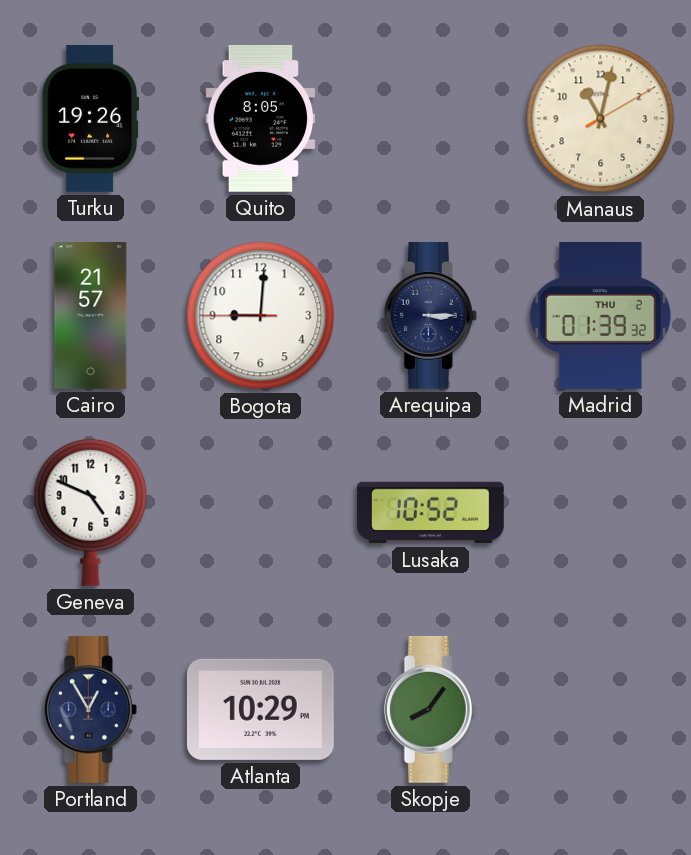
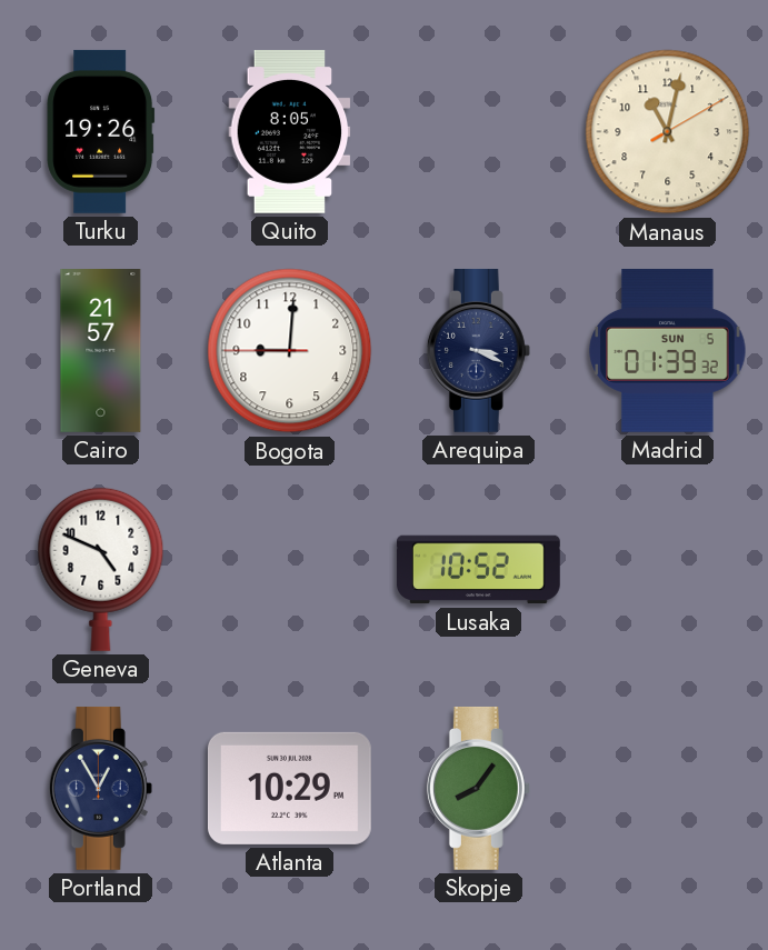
Arequipa: 3:15 -> 3:19 (478, 350)
Madrid date: THU 2 -> SUN 5 (668, 350)
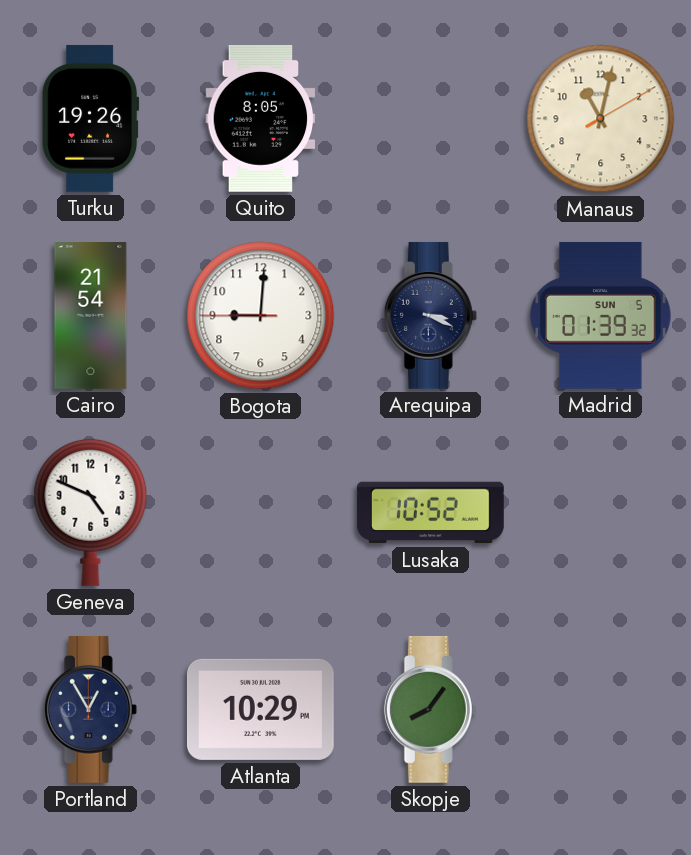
Cairo: 21:57 -> 21:54 (91, 316)
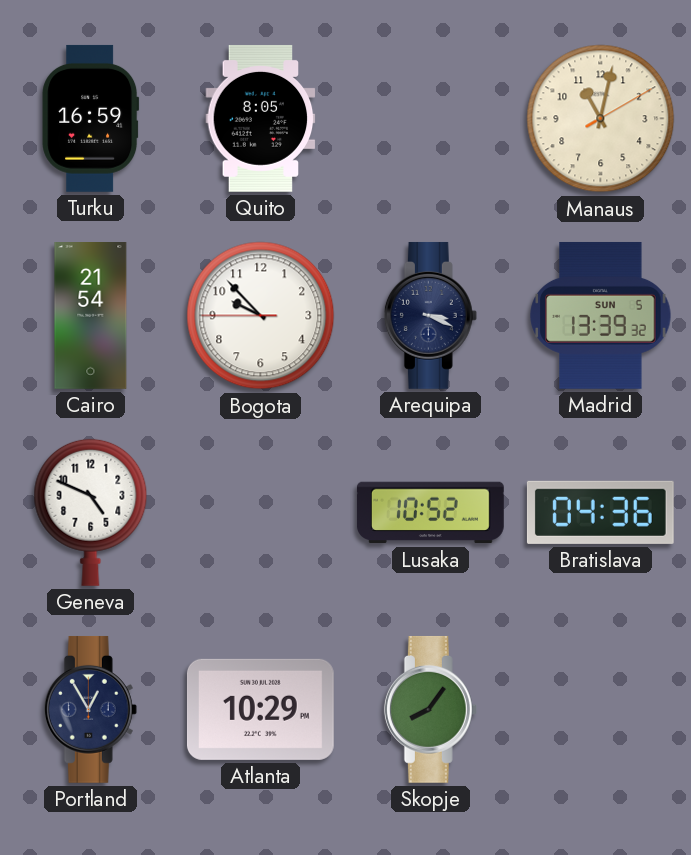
Turku: 19:26 -> 16:59 (91, 118)
Bogota: 9:00 -> 9:52 (261, 316)
Madrid: 01:39 -> 13:39 (601, 315)
Bratislava: none -> 04:36 (600, 512)
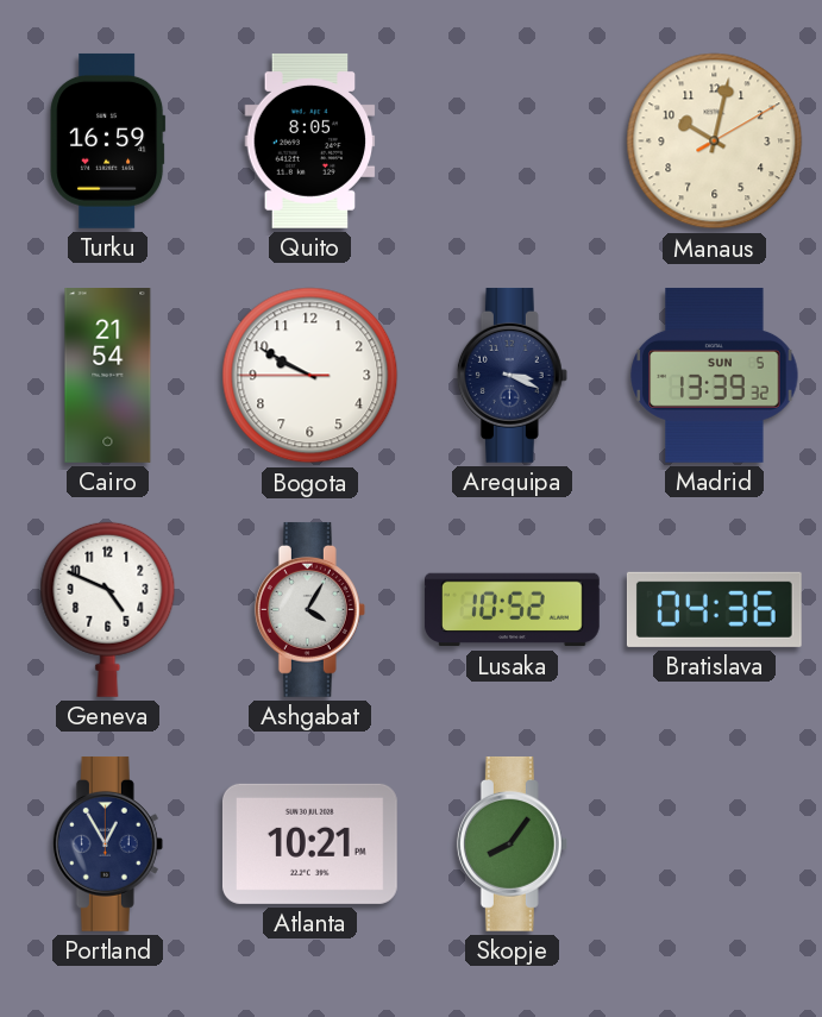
Manaus: 11:02 -> 10:02 (715, 142)
Bogota: 9:52 -> 9:49 (310, 376)
Ashgabat: none -> 4:05 (309, 609)
Atlanta: 10:29 -> 10:21 (309, 843)
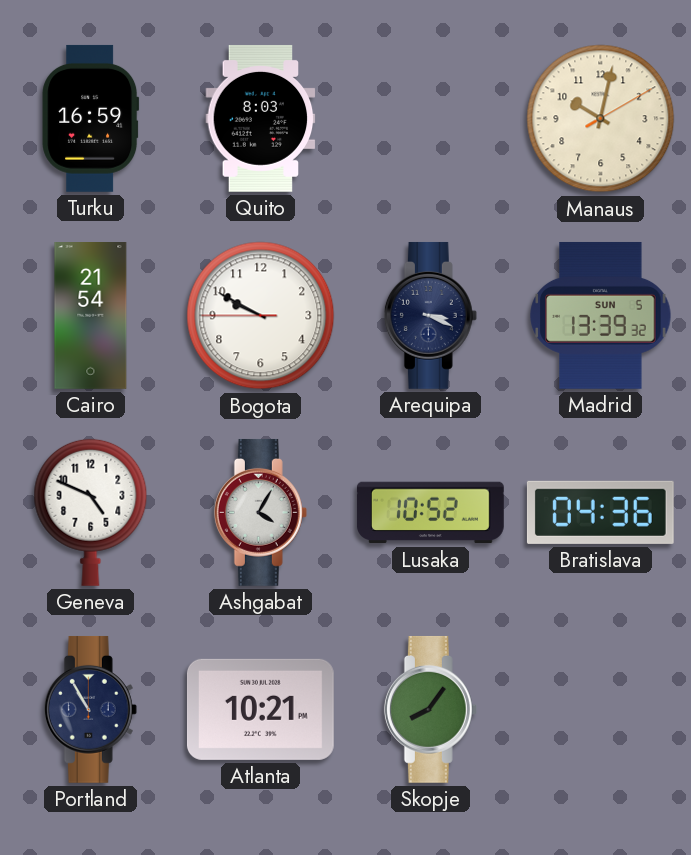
Quito: 8:05 -> 8:03 (261, 118)
Portland: 12:55 -> 10:55 (90, 709)
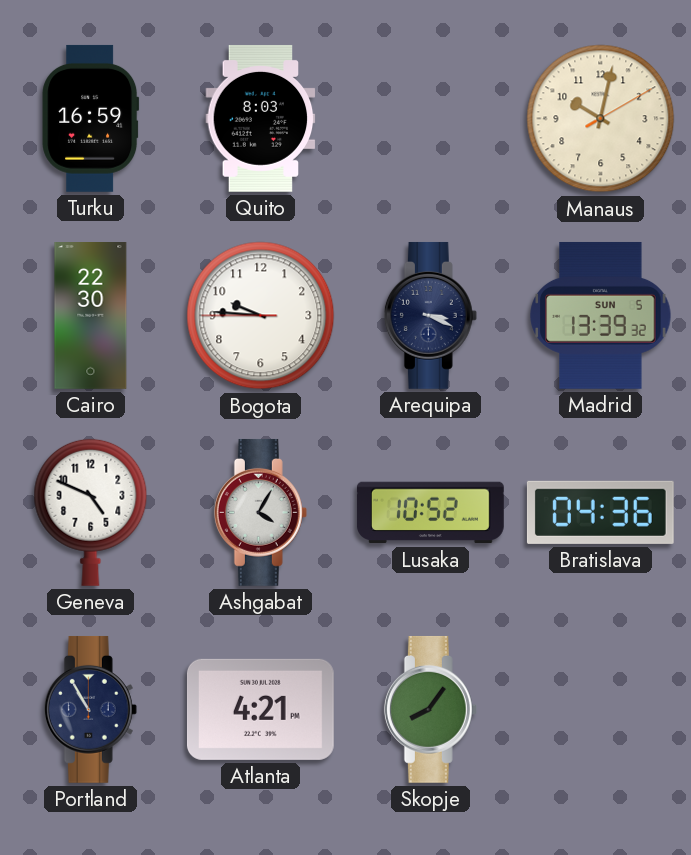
Cairo: 21:54 -> 22:30 (91, 316)
Bogota: 9:49 -> 9:45 (261, 316)
Atlanta: 10:21 -> 4:21 (260, 709)
